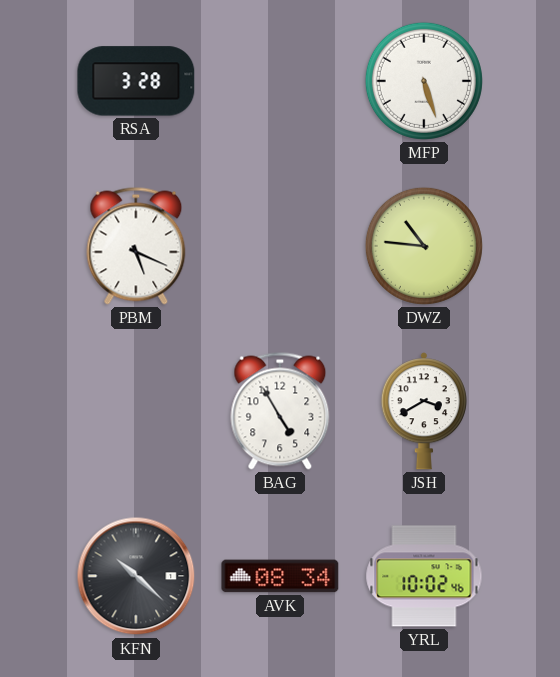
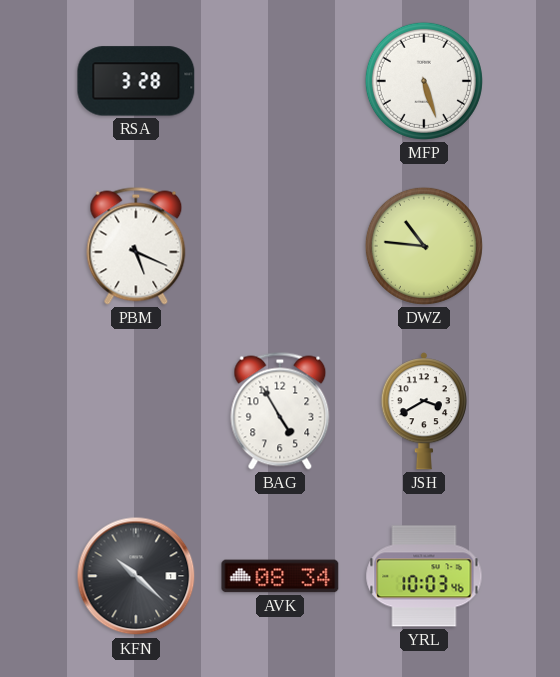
YRL: 10:02 -> 10:03 (424, 576)
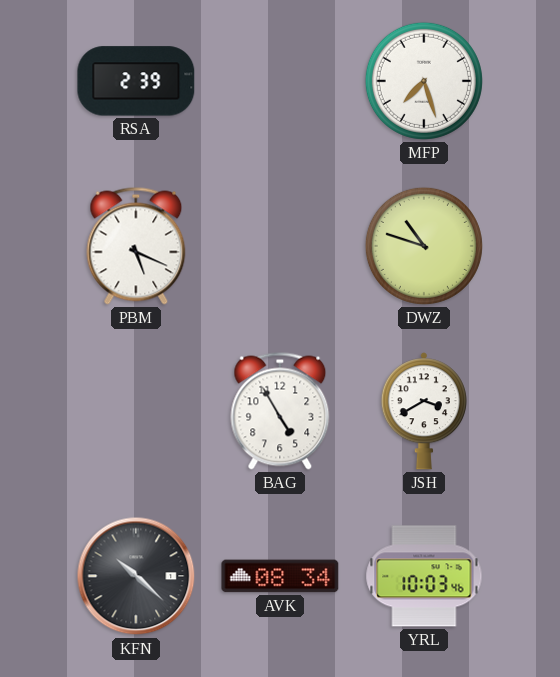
RSA: 3:28 -> 2:39 (136, 81)
MFP: 5:27 -> 7:27 (424, 81)
DWZ: 10:46 -> 10:48 (424, 246)
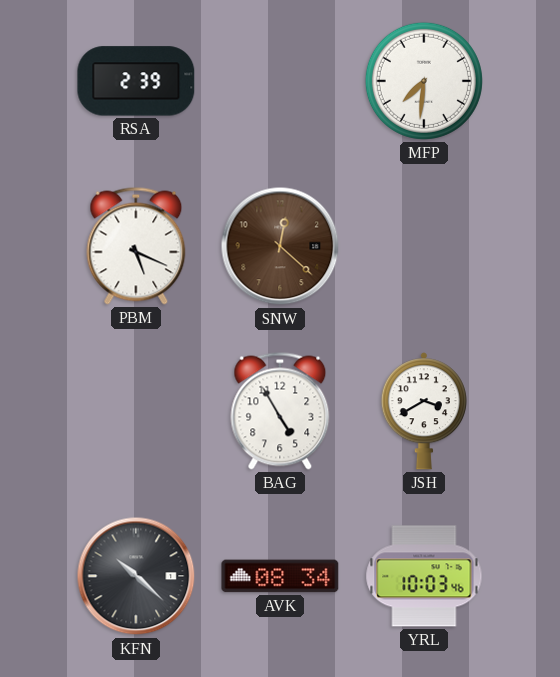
MFP: 7:27 -> 7:31 (424, 81)
SNW: none -> 12:22 (280, 246)
DWZ: 10:48 -> none (424, 246)
